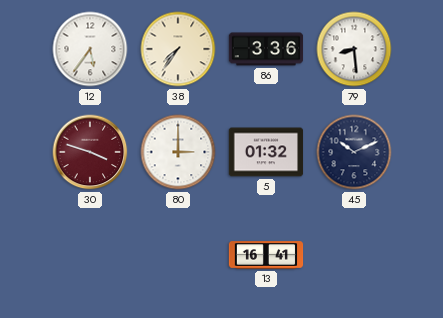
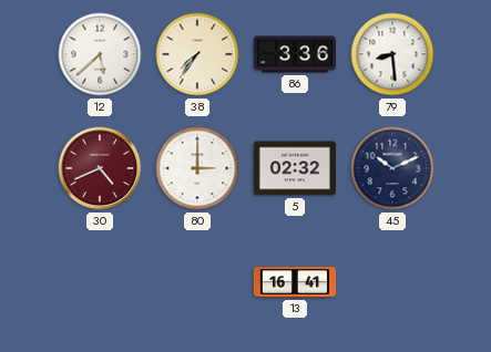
12: 5:36 -> 5:38 (100, 54)
30: 3:48 -> 4:41 (100, 168)
5: 01:32 -> 02:32 (295, 168)
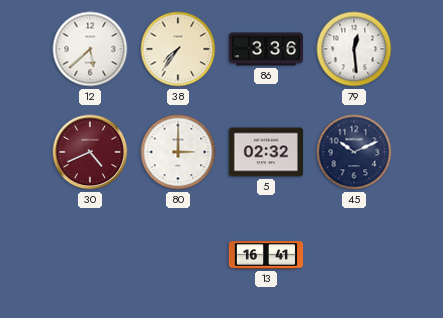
79: 8:29 -> 12:29 (354, 49)
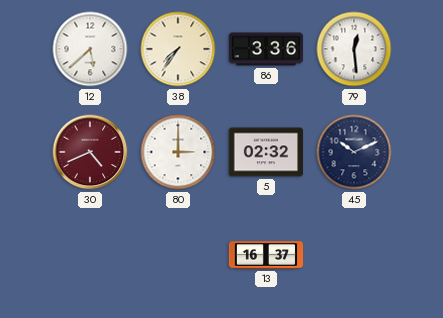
13: 16:41 -> 16:37 (266, 255)
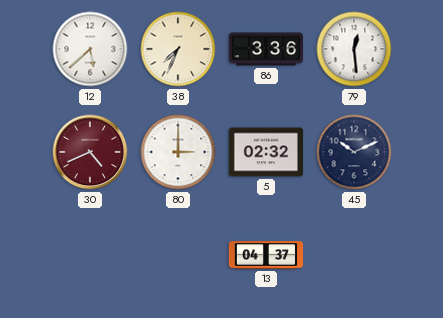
38: 7:36 -> 7:34 (178, 49)
13: 16:37 -> 04:37 (266, 255)
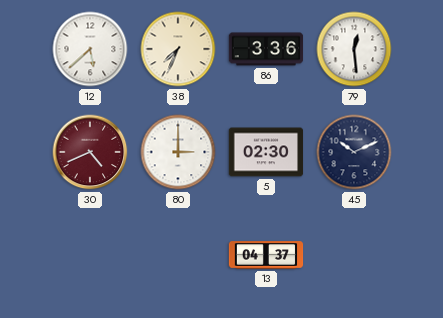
5: 02:32 -> 02:30 (266, 152)
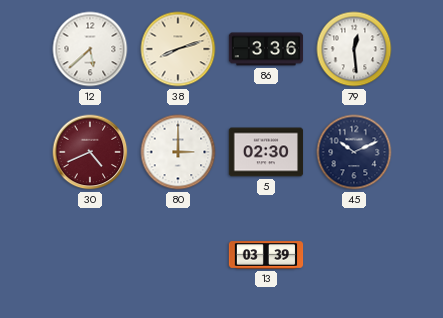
38: 7:34 -> 8:12 (178, 49)
13: 04:37 -> 03:39 (266, 255)
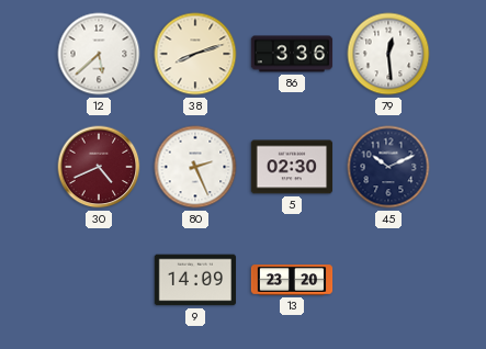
80: 3:00 -> 2:26 (195, 167)
9: none -> 14:09 (195, 280)
13: 03:39 -> 23:20 (292, 280)
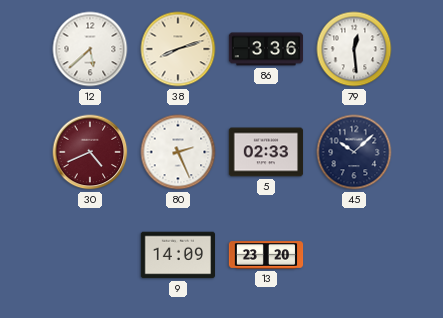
5: 02:30 -> 02:33 (266, 152)
45: 10:11 -> 10:08 (354, 152)
